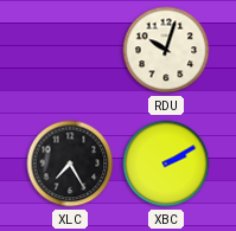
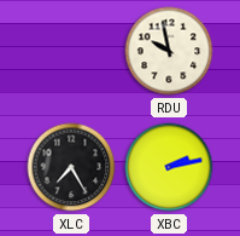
RDU: 10:03 -> 9:58 (169, 51)
XBC: 2:10 -> 2:13 (169, 167)
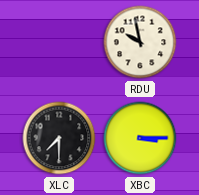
XLC: 7:25 -> 7:30 (59, 138)
XBC: 2:13 -> 3:15 (140, 138)
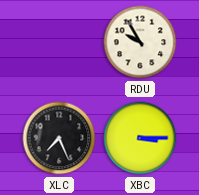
RDU: 9:58 -> 9:55 (140, 42)
XLC: 7:30 -> 7:26 (59, 138)
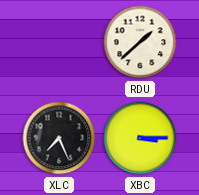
RDU: 9:55 -> 1:38 (140, 42)
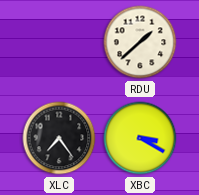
XLC: 7:26 -> 7:24 (59, 138)
XBC: 3:15 -> 3:20 (140, 138)
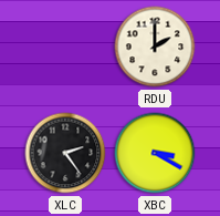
RDU: 1:38 -> 2:00 (155, 47)
XLC: 7:24 -> 2:24 (65, 153)
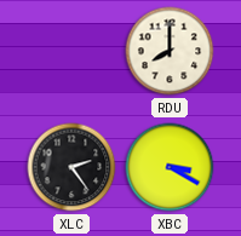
RDU: 2:00 -> 8:00 (170, 51)
